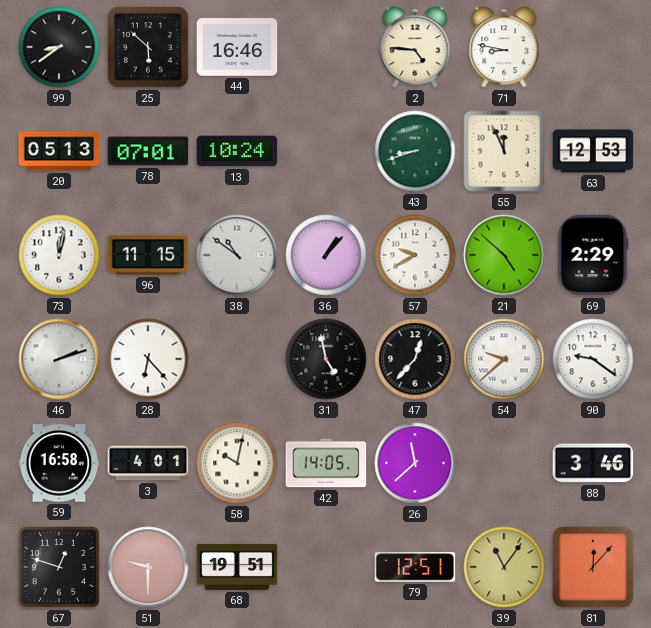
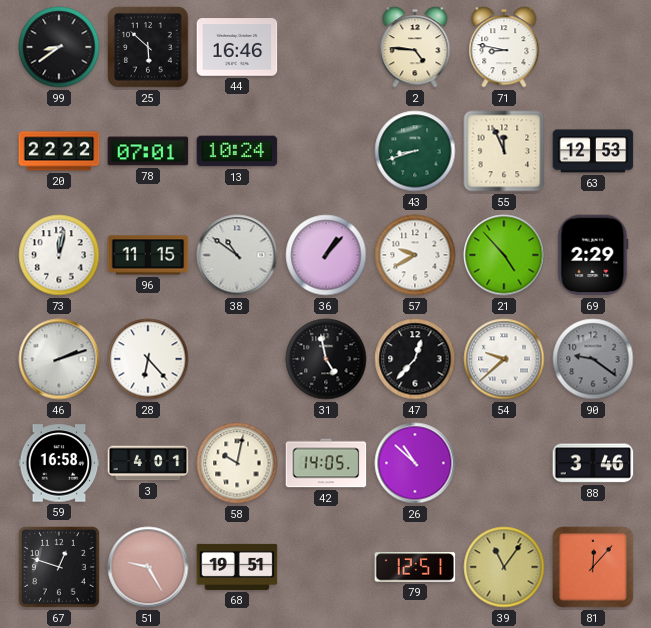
20: 05:13 -> 22:22 (59, 151)
21: 4:52 -> 4:53 (504, 255)
90 dial: white -> grey (593, 359)
26: 11:38 -> 10:52 (415, 463)
51: 9:30 -> 9:25 (148, 567)
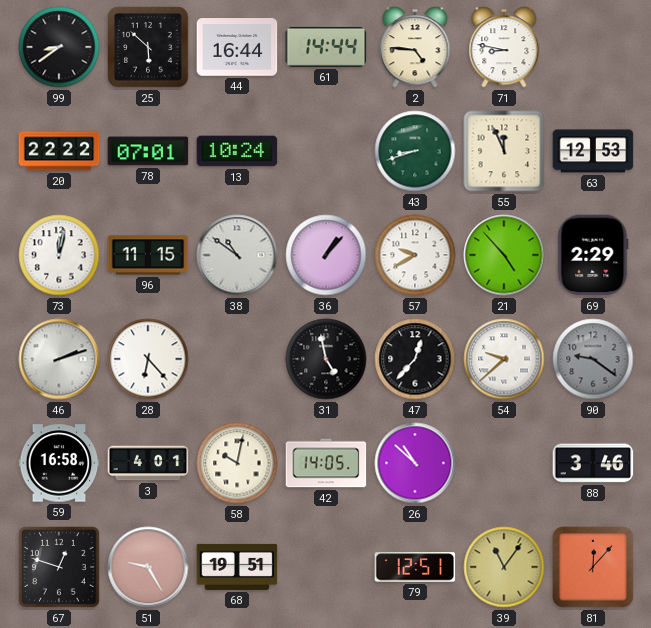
44: 16:46 -> 16:44 (237, 47)
61: none -> 14:44 (326, 47)
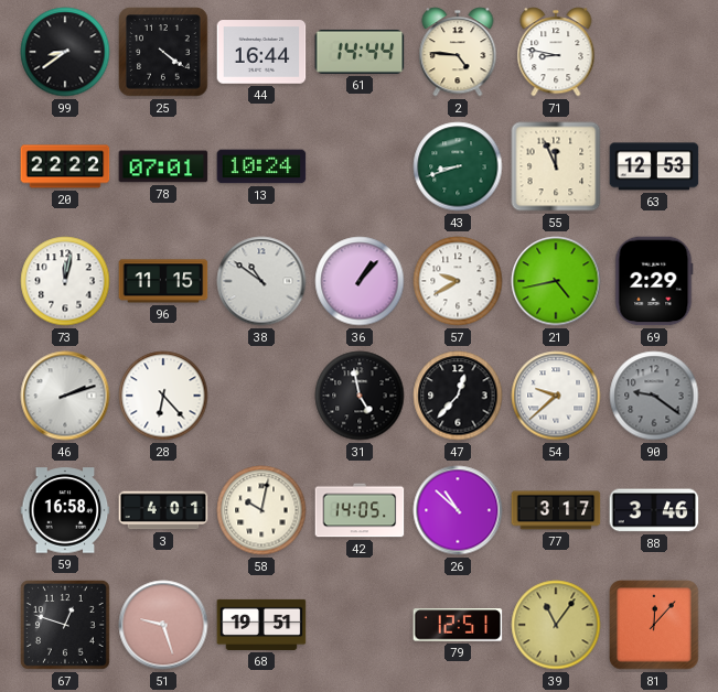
25: 5:52 -> 4:21 (163, 52)
21: 4:53 -> 4:43 (556, 281)
77: none -> 3:17 (556, 510)
51: 9:25 -> 9:27 (163, 625)
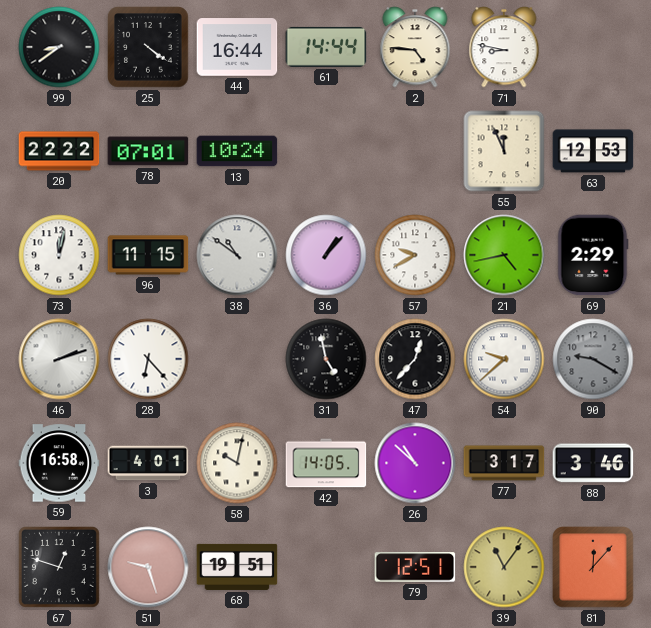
43: 8:42 -> none (458, 166)
90: 9:21 -> 9:20 (593, 359)
